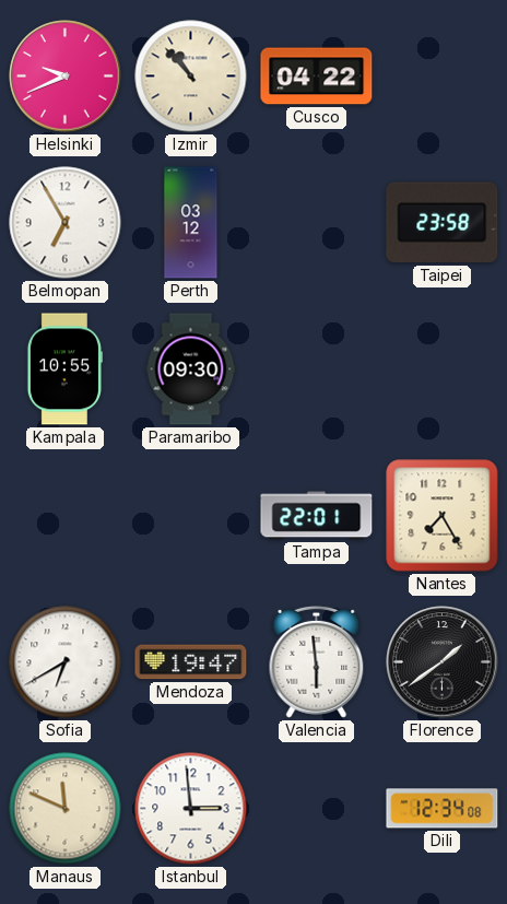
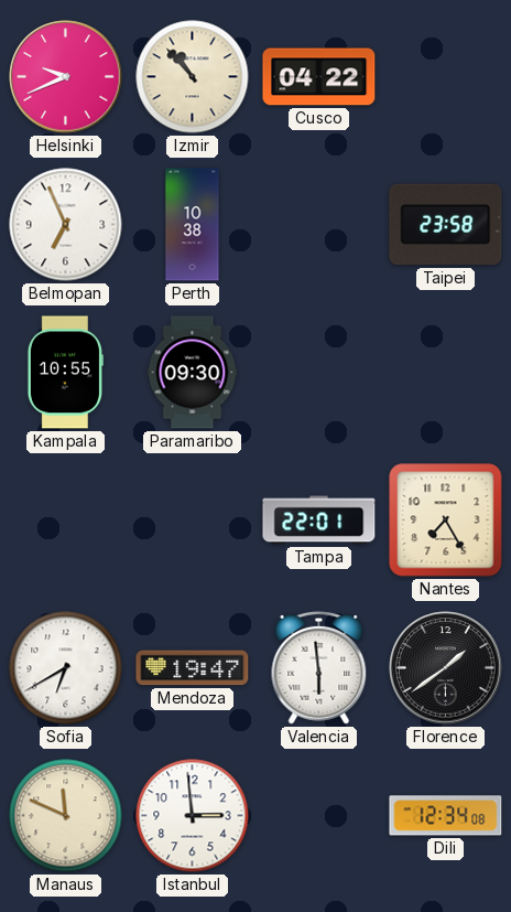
Belmopan: 6:55 -> 6:56 (66, 225)
Perth: 03:12 -> 10:38 (193, 225)
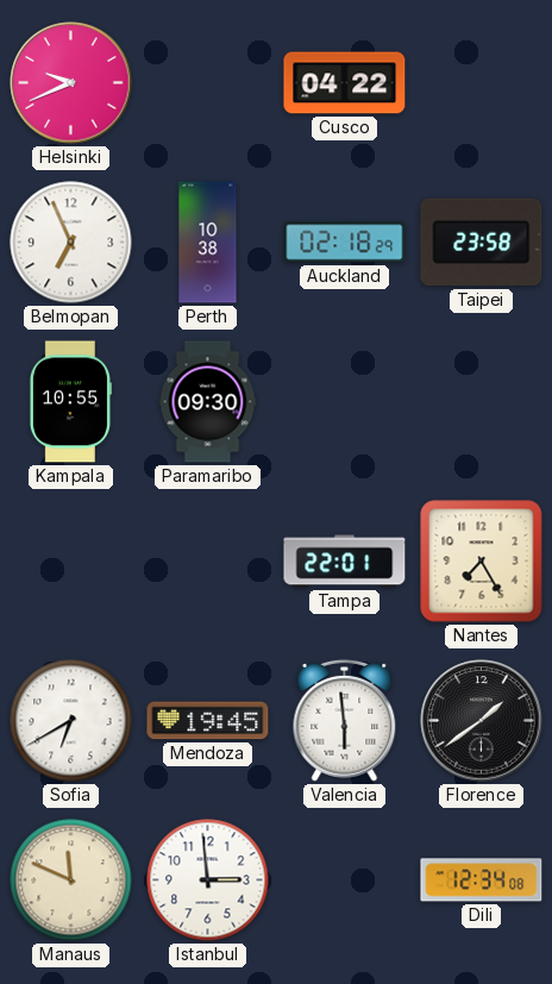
Izmir: 10:53 -> none (193, 77)
Auckland: none -> 02:18 (345, 243)
Mendoza: 19:47 -> 19:45 (208, 721)
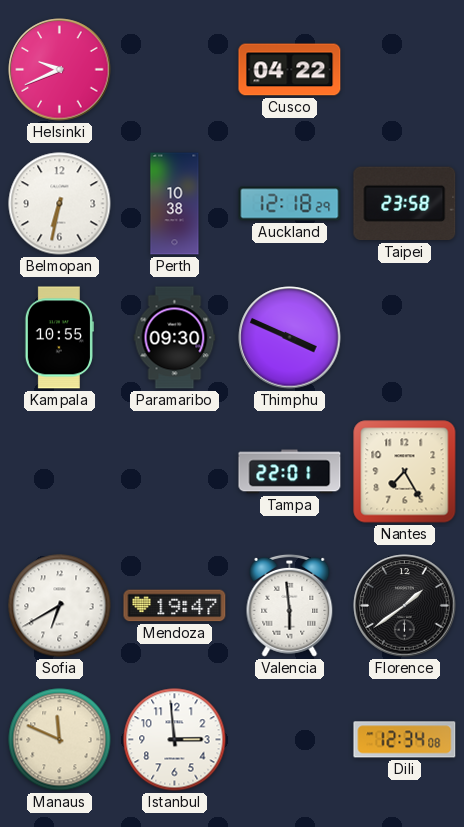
Belmopan: 6:56 -> 6:32 (60, 204)
Auckland: 02:18 -> 12:18 (290, 204)
Thimphu: none -> 3:49 (290, 338)
Mendoza: 19:45 -> 19:47 (175, 606)
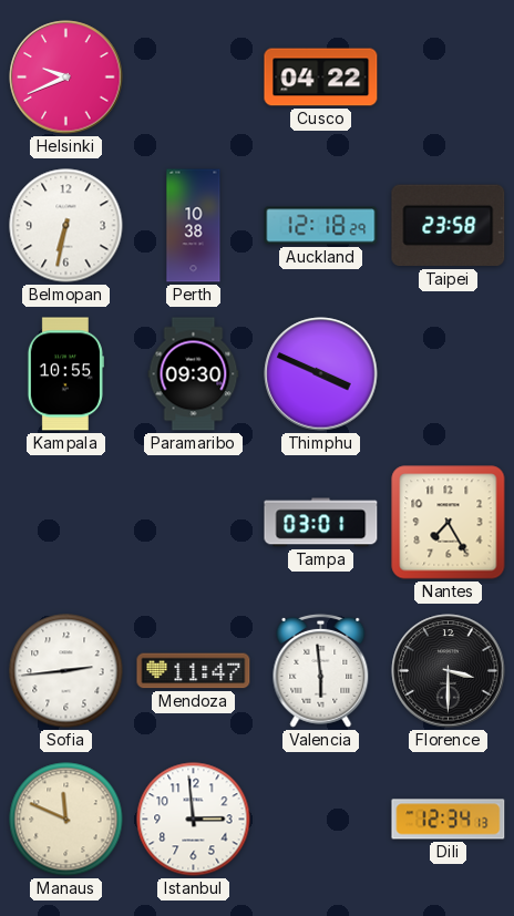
Tampa: 22:01 -> 03:01 (321, 523)
Sofia: 6:40 -> 2:44 (66, 671)
Mendoza: 19:47 -> 11:47 (194, 671)
Florence: 1:39 -> 3:30 (449, 671)
Dili: 12:34:08 -> 12:34:13 (449, 820)
